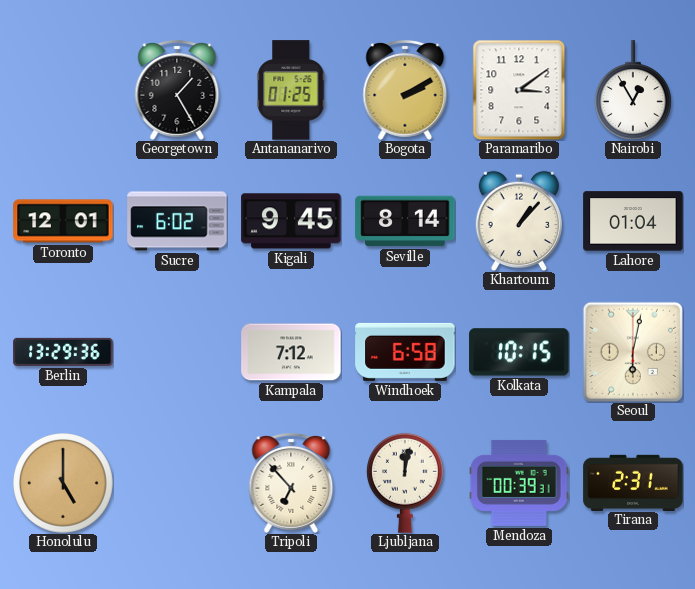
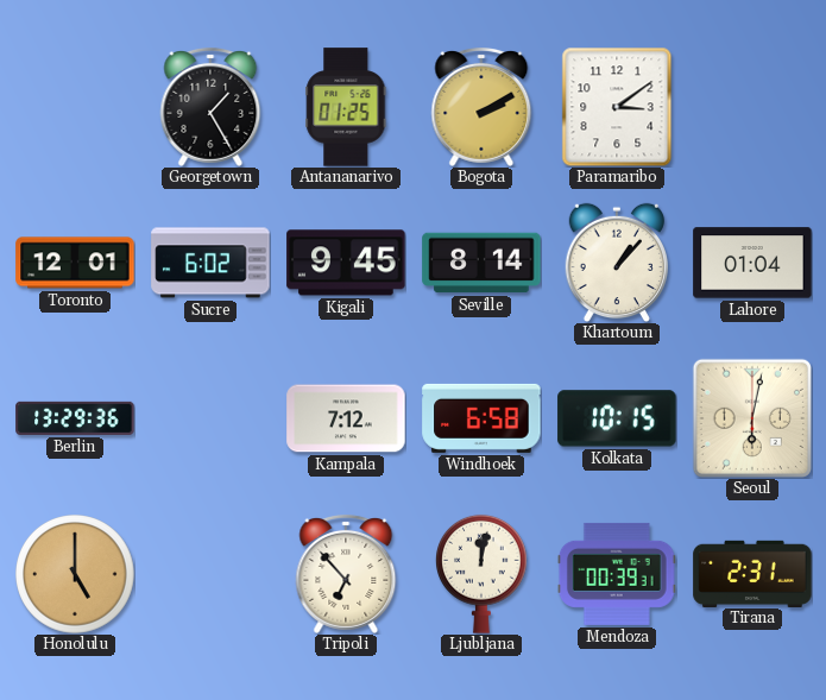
Nairobi: 12:55 -> none (634, 90)
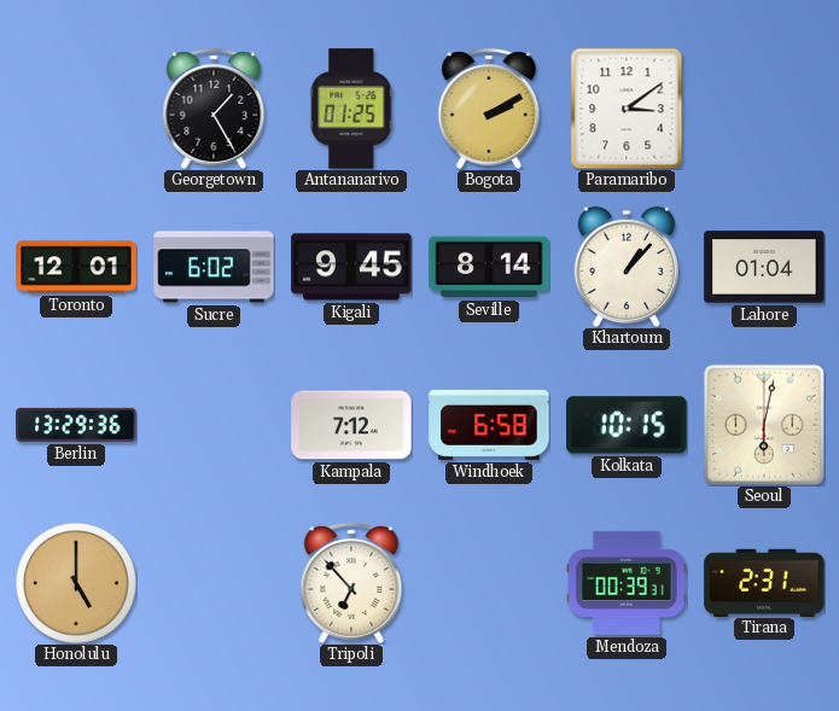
Ljubljana: 12:02 -> none (483, 574)
